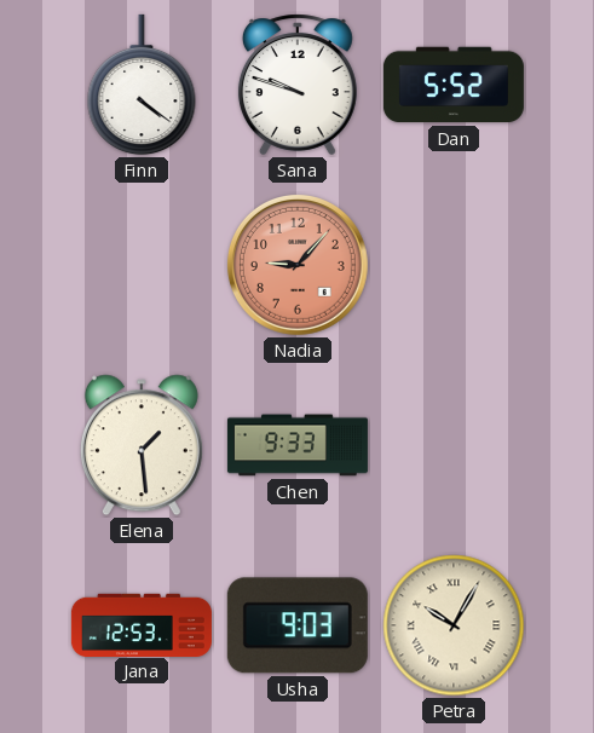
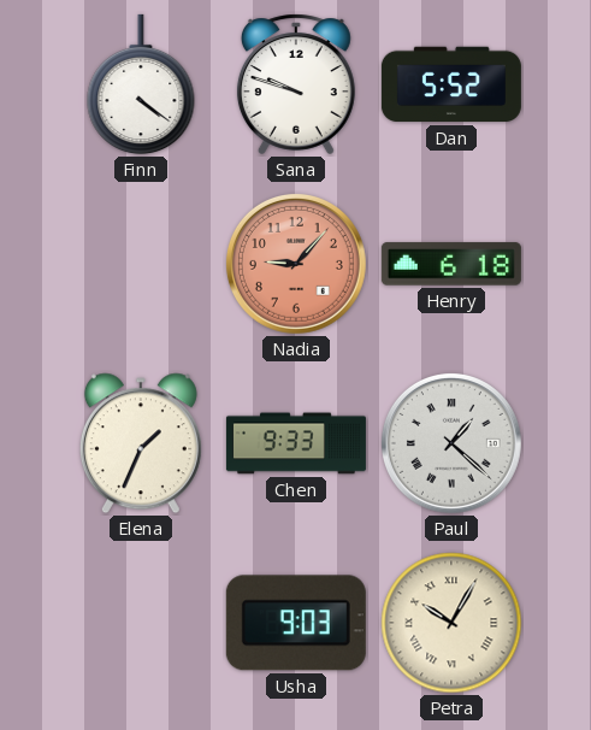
Henry: none -> 6:18 (451, 264)
Elena: 1:29 -> 1:34 (141, 443)
Paul: none -> 1:22 (451, 443)
Jana: 12:53 -> none (142, 624)
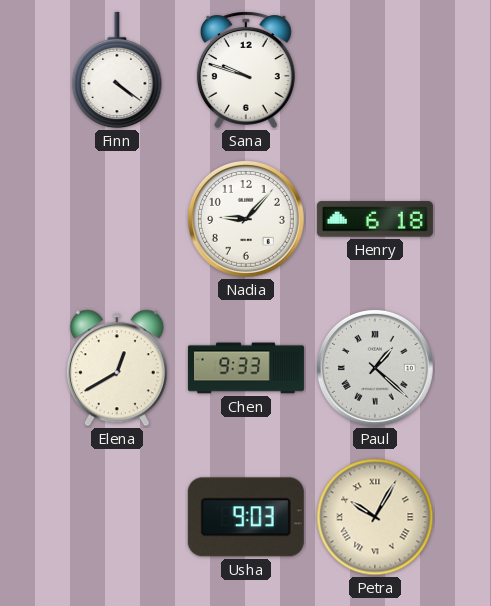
Dan: 5:52 -> none (451, 84)
Nadia dial: salmon -> white (246, 219)
Elena: 1:34 -> 12:40 (117, 368)
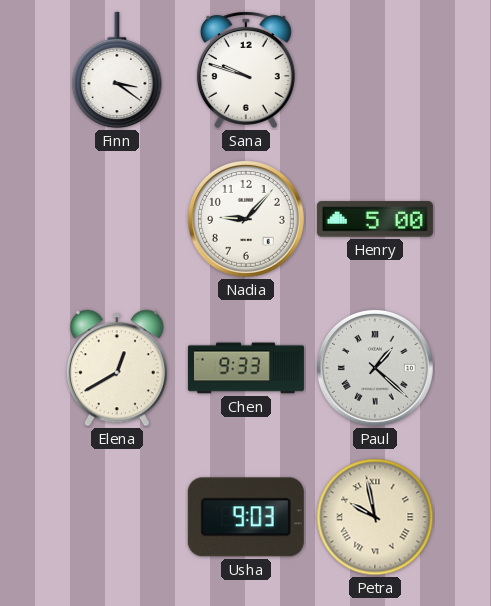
Finn: 4:21 -> 3:21 (117, 70)
Henry: 6:18 -> 5:00 (375, 219)
Petra: 10:05 -> 9:58 (375, 517)
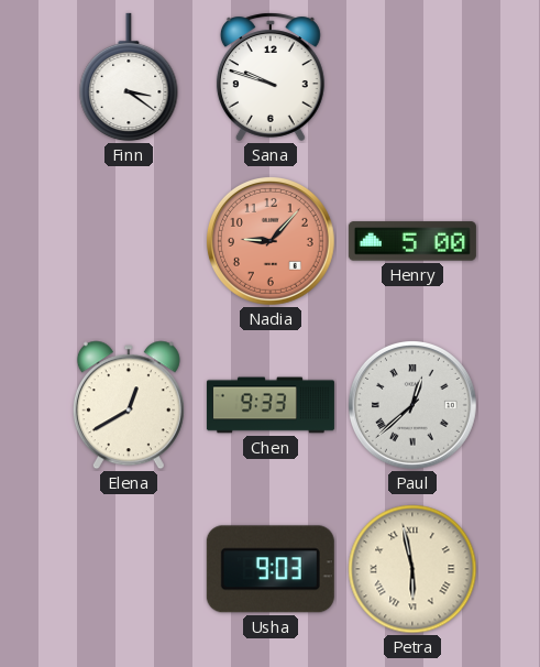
Nadia dial: white -> salmon (271, 241)
Paul: 1:22 -> 12:38 (412, 405)
Petra: 9:58 -> 5:58 (412, 569)
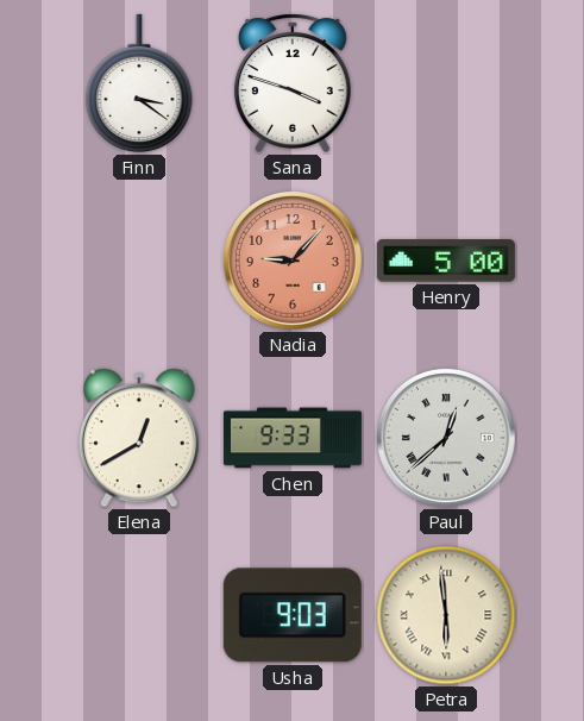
Sana: 9:48 -> 3:48 (293, 83)
Petra: 5:58 -> 5:59 (446, 615)
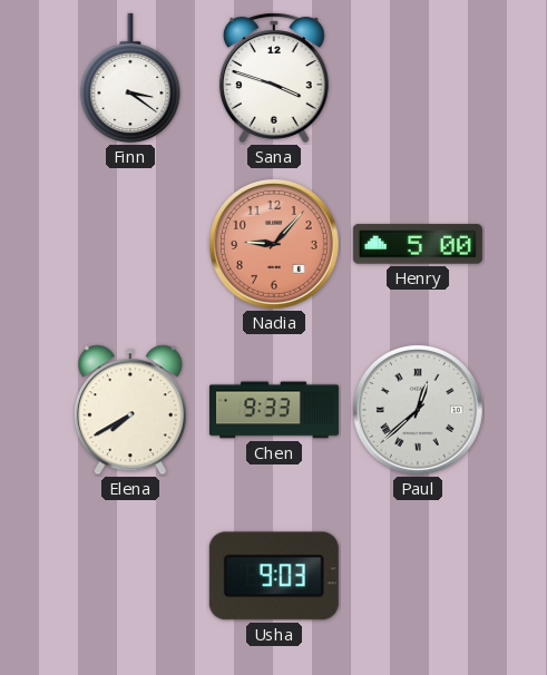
Elena: 12:40 -> 7:40 (130, 410)
Petra: 5:59 -> none (446, 615)
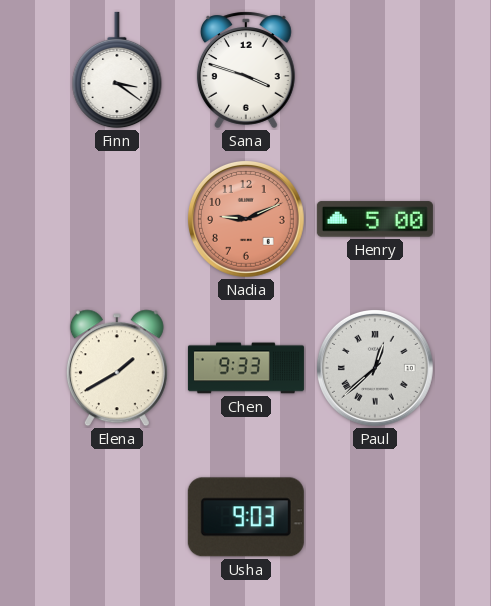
Nadia: 9:07 -> 9:11 (246, 219)
Elena: 7:40 -> 1:40 (117, 368)
